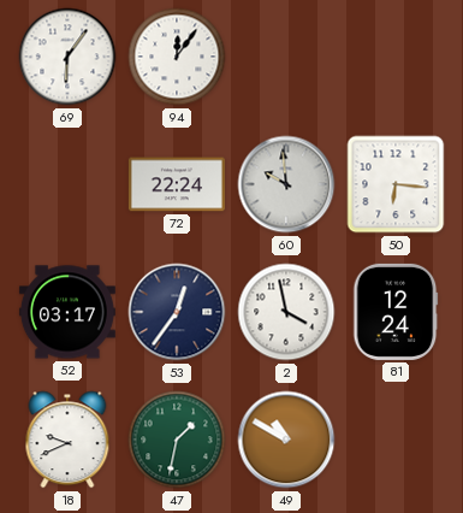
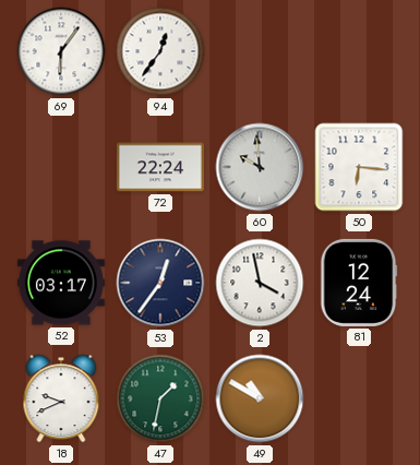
94: 12:06 -> 12:36 (160, 51)
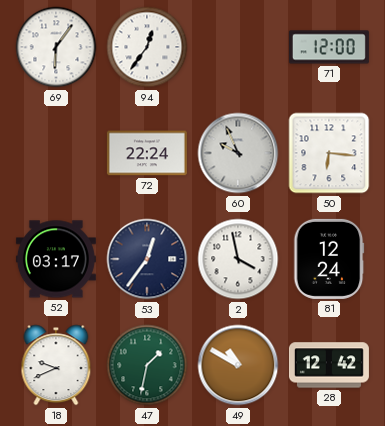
71: none -> 12:00 (329, 47)
60: 9:59 -> 9:56 (238, 153)
28: none -> 12:42 (329, 365)
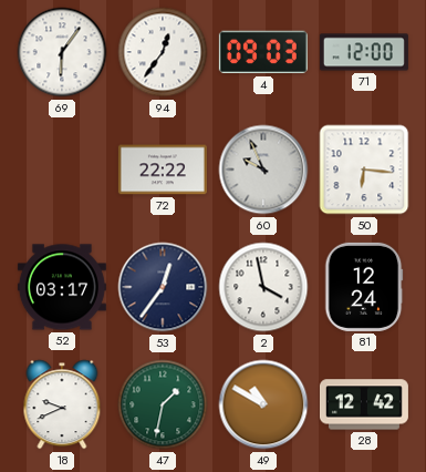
4: none -> 09:03 (263, 52)
72: 22:24 -> 22:22 (163, 170)
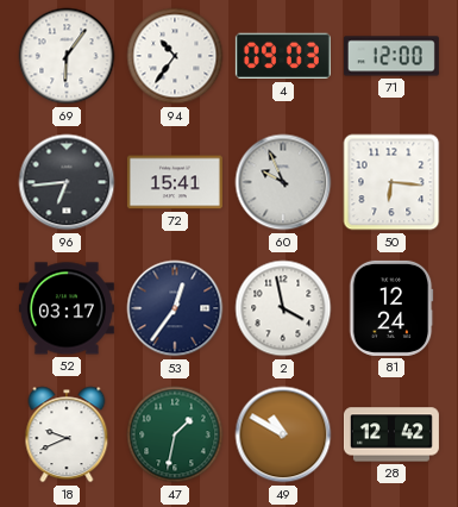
94: 12:36 -> 10:36 (175, 56)
96: none -> 6:44 (67, 182)
72: 22:22 -> 15:41 (175, 182)
